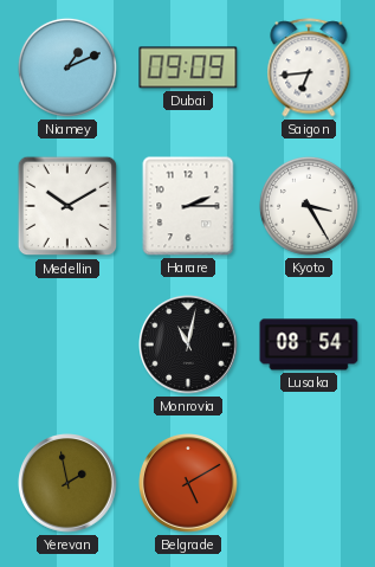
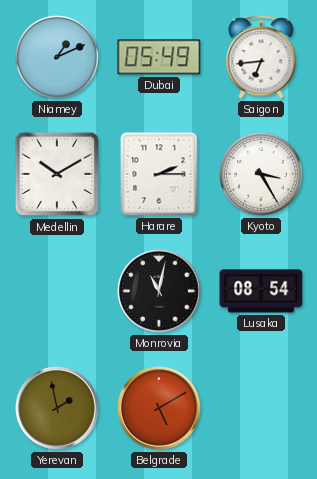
Dubai: 09:09 -> 05:49 (159, 57)
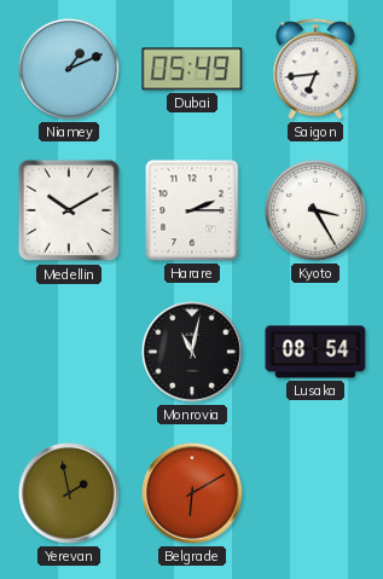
Belgrade: 5:10 -> 6:10 (192, 493)
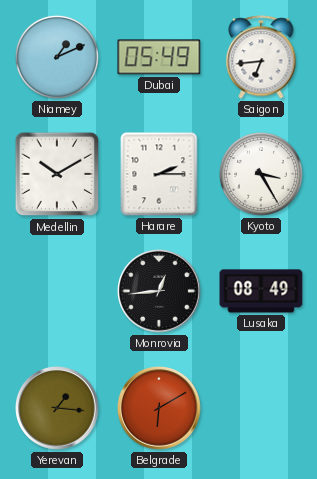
Monrovia: 11:02 -> 12:44 (159, 291)
Lusaka: 08:54 -> 08:49 (261, 291)
Yerevan: 1:58 -> 1:16 (57, 408)
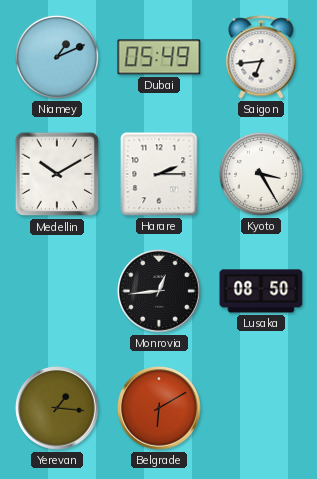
Lusaka: 08:49 -> 08:50 (261, 291)
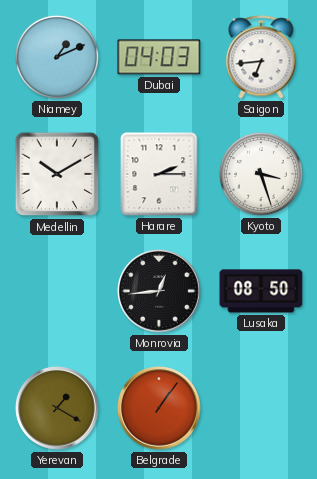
Dubai: 05:49 -> 04:03 (159, 57)
Kyoto: 3:25 -> 3:27 (261, 174)
Yerevan: 1:16 -> 1:20 (57, 408)
Belgrade: 6:10 -> 1:06 (159, 408)
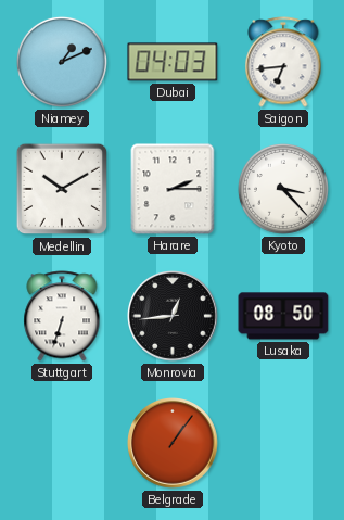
Kyoto: 3:27 -> 3:23 (283, 189)
Stuttgart: none -> 6:33 (62, 316)
Yerevan: 1:20 -> none (57, 408)
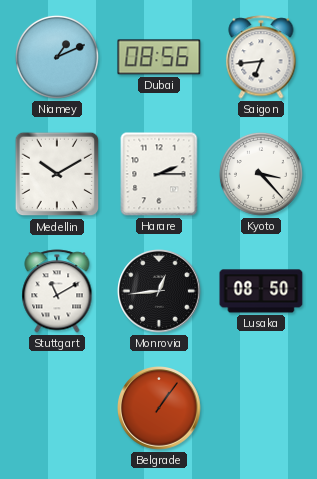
Dubai: 04:03 -> 08:56 (159, 57)
Stuttgart: 6:33 -> 11:10 (57, 291)
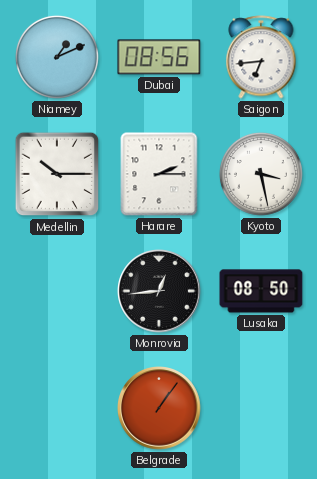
Medellin: 10:10 -> 10:15 (57, 174)
Kyoto: 3:23 -> 3:28 (261, 174)
Stuttgart: 11:10 -> none (57, 291)
